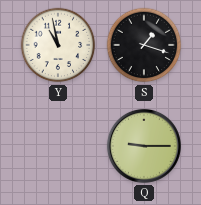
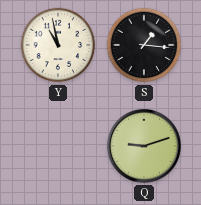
S: 1:18 -> 1:16 (144, 45)
Q: 9:15 -> 9:12 (144, 146)
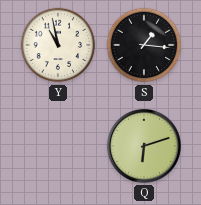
Q: 9:12 -> 6:12 (144, 146)
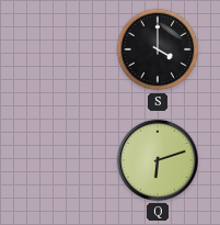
Y: 10:58 -> none (58, 45)
S: 1:16 -> 4:00 (158, 49)
